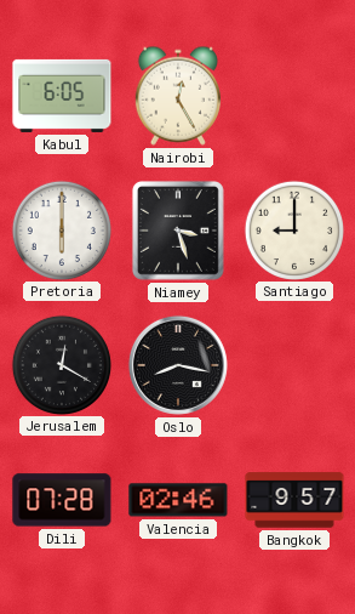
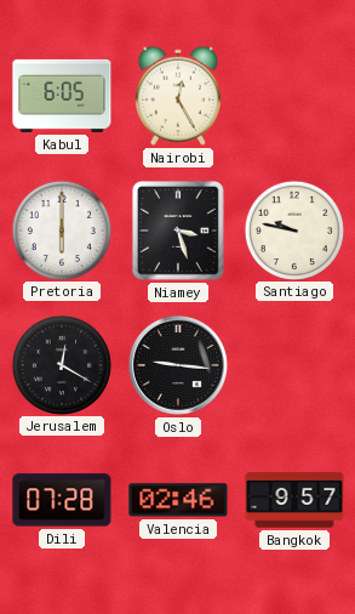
Santiago: 9:00 -> 9:47 (293, 229)
Oslo: 8:17 -> 9:16 (178, 365)
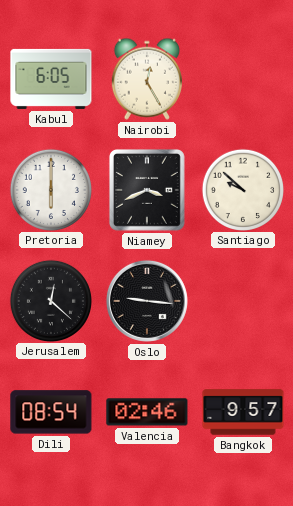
Niamey: 3:27 -> 3:41 (147, 190)
Santiago: 9:47 -> 9:52 (242, 189)
Jerusalem: 12:20 -> 12:22 (50, 300)
Dili: 07:28 -> 08:54 (51, 412)
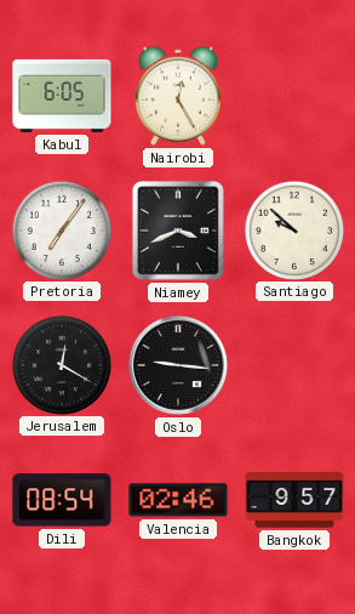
Pretoria: 6:00 -> 7:06 (61, 229)
Jerusalem: 12:22 -> 12:20 (61, 364)
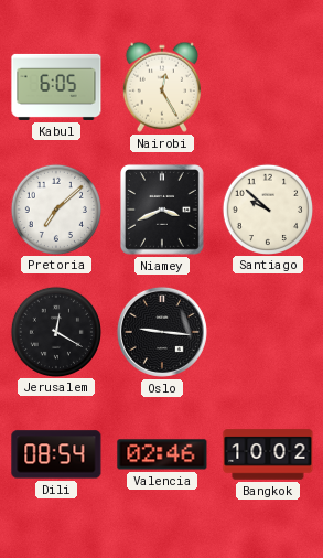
Pretoria: 7:06 -> 7:08 (55, 208)
Bangkok: 9:57 -> 10:02 (268, 454)
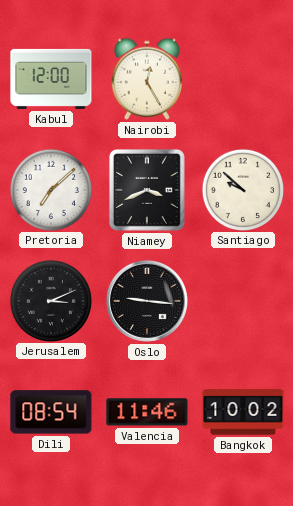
Kabul: 6:05 -> 12:00 (51, 79)
Jerusalem: 12:20 -> 3:11 (50, 300)
Valencia: 02:46 -> 11:46 (147, 412)
